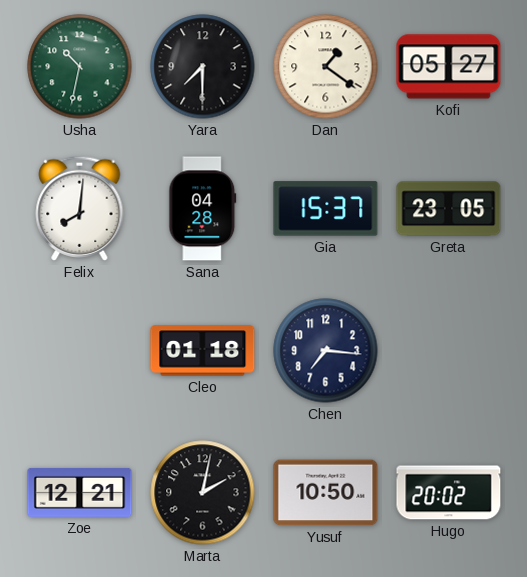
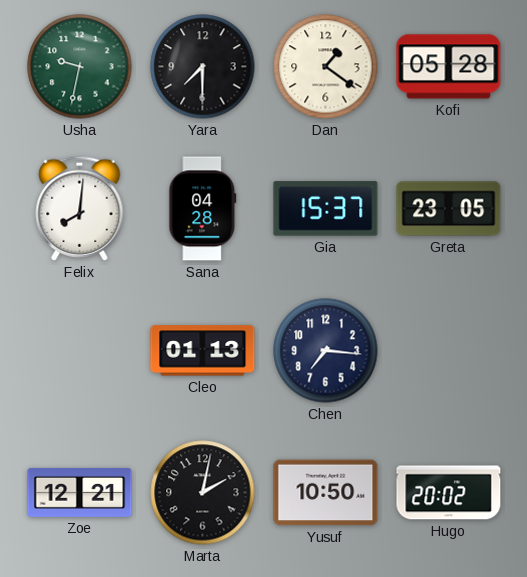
Usha: 10:32 -> 9:32 (80, 67)
Kofi: 05:27 -> 05:28 (449, 67)
Cleo: 01:18 -> 01:13 (203, 351)
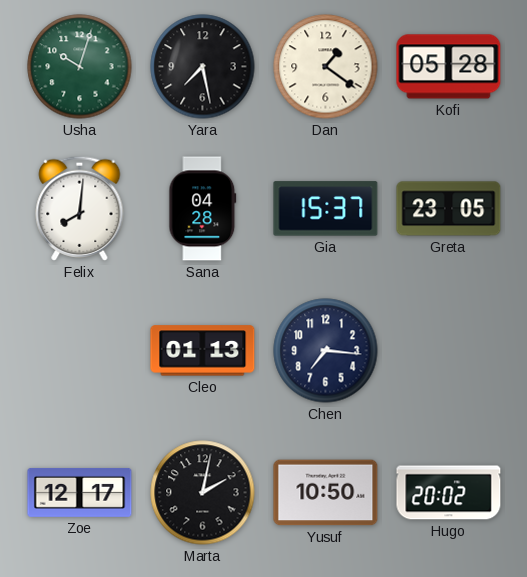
Usha: 9:32 -> 10:03 (80, 67)
Yara: 7:30 -> 7:28 (203, 67)
Zoe: 12:21 -> 12:17 (80, 492)
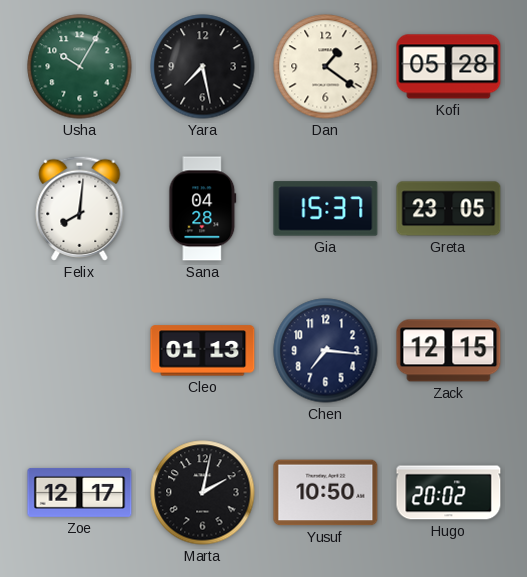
Usha: 10:03 -> 10:05 (80, 67)
Zack: none -> 12:15 (449, 351)
